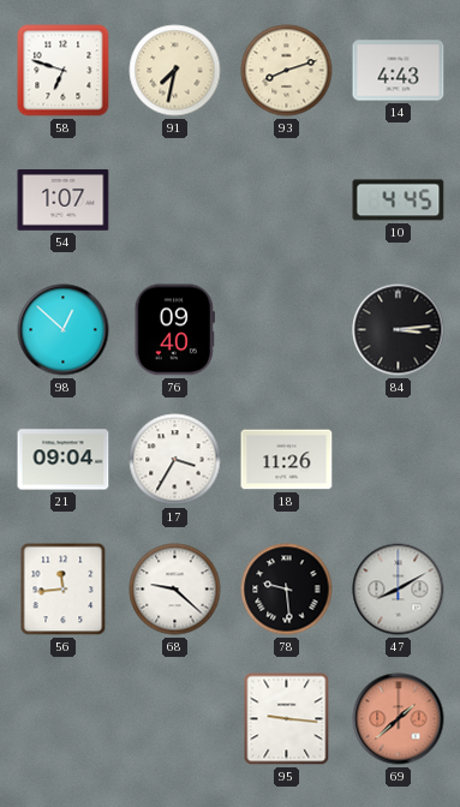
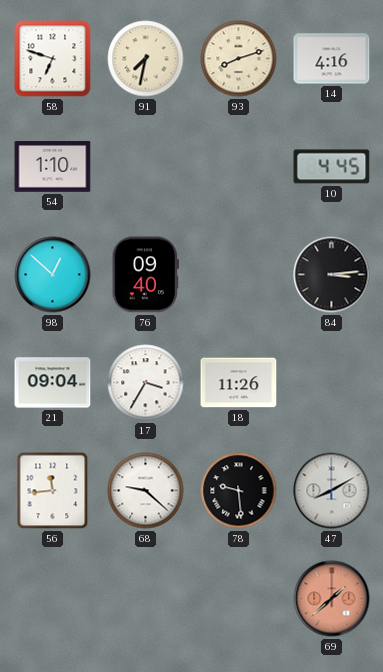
14: 4:43 -> 4:16 (332, 59)
54: 1:07 -> 1:10 (53, 167)
95: 9:16 -> none (287, 719)
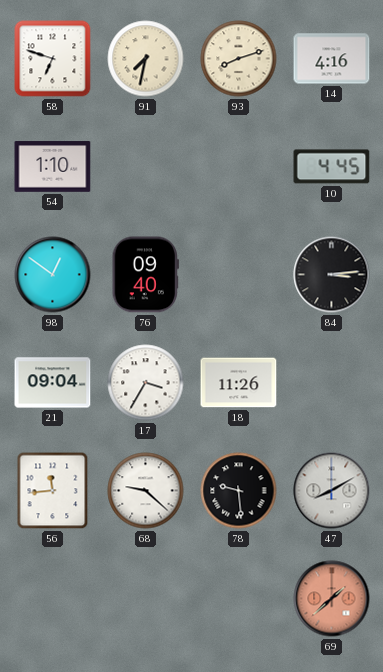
98: 12:52 -> 12:51 (53, 275)
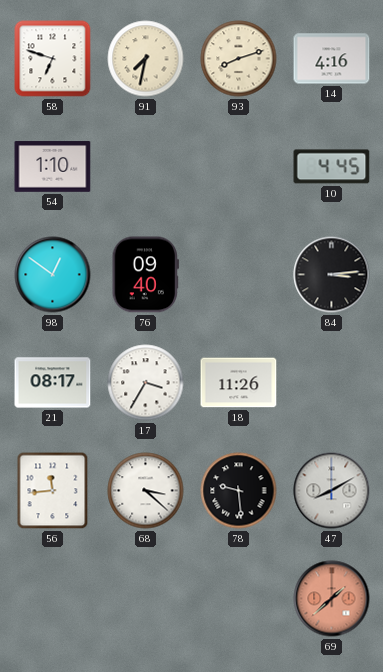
21: 09:04 -> 08:17 (53, 383)
68: 9:22 -> 3:22 (146, 491)
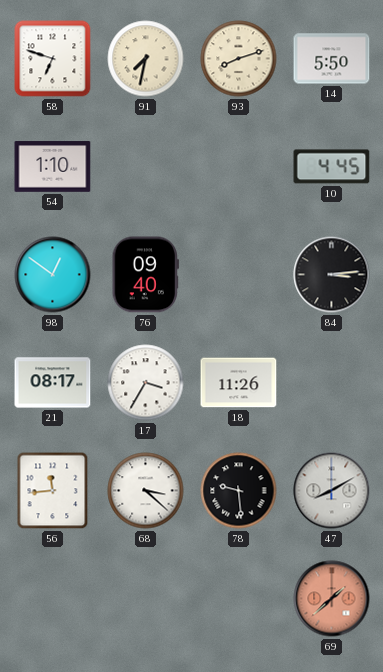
14: 4:16 -> 5:50 (332, 59)
